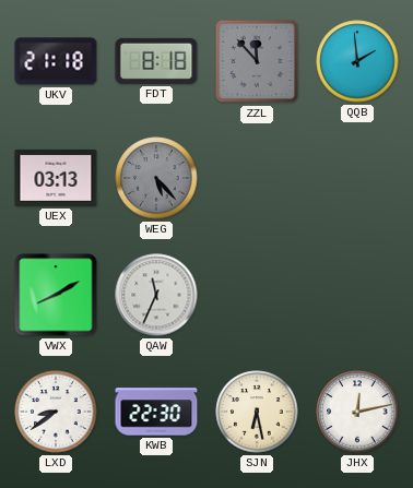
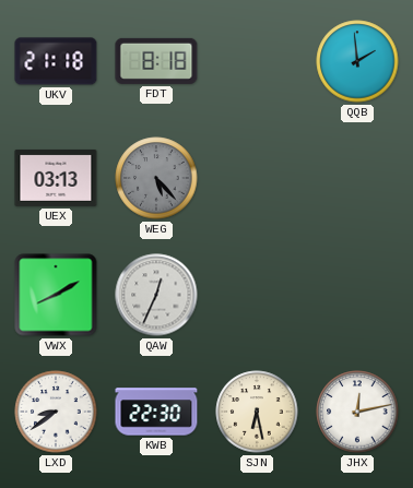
ZZL: 11:53 -> none (257, 61)
QAW: 11:34 -> 12:34 (156, 295)
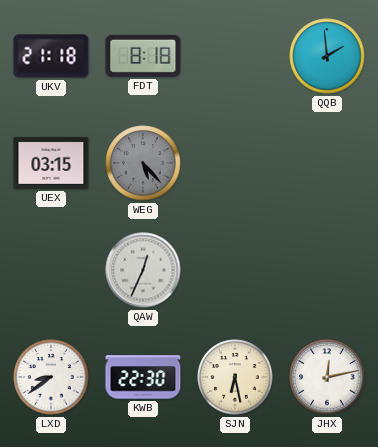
UEX: 03:13 -> 03:15 (51, 163)
VWX: 8:10 -> none (56, 295)
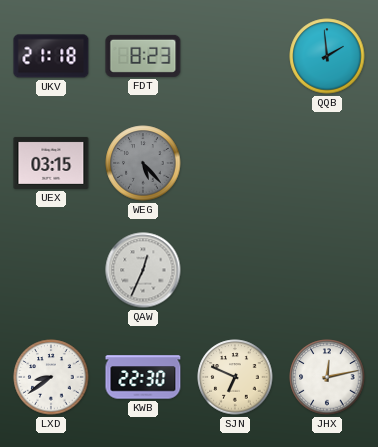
FDT: 8:18 -> 8:23 (143, 56)
SJN: 6:28 -> 6:49 (235, 377)
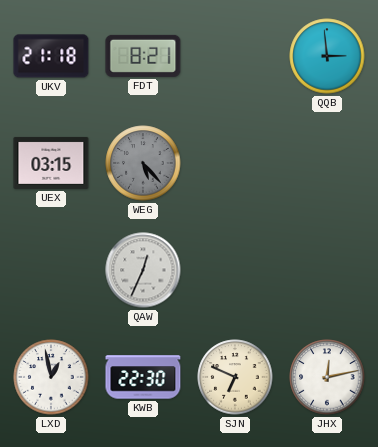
FDT: 8:23 -> 8:21 (143, 56)
QQB: 1:59 -> 2:59 (327, 56)
LXD: 8:39 -> 12:58 (51, 377)
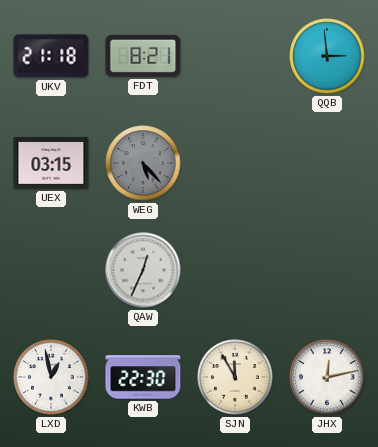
SJN: 6:49 -> 11:55 (235, 377)
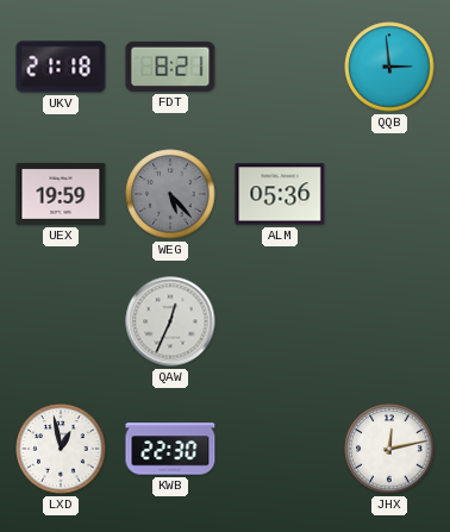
UEX: 03:15 -> 19:59 (61, 194)
ALM: none -> 05:36 (280, 194)
SJN: 11:55 -> none (235, 377)
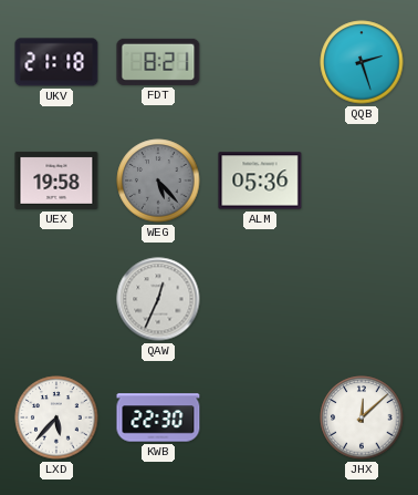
QQB: 2:59 -> 2:27 (362, 62)
UEX: 19:59 -> 19:58 (56, 181)
LXD: 12:58 -> 5:37 (56, 417)
JHX: 12:13 -> 12:08 (362, 417)
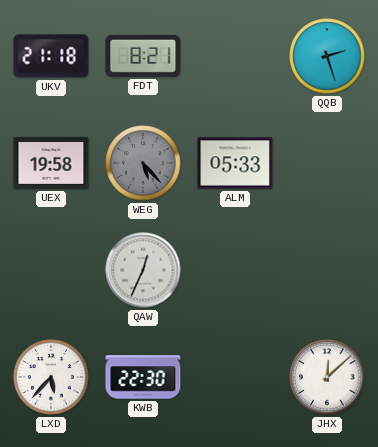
ALM: 05:36 -> 05:33 (235, 163)
